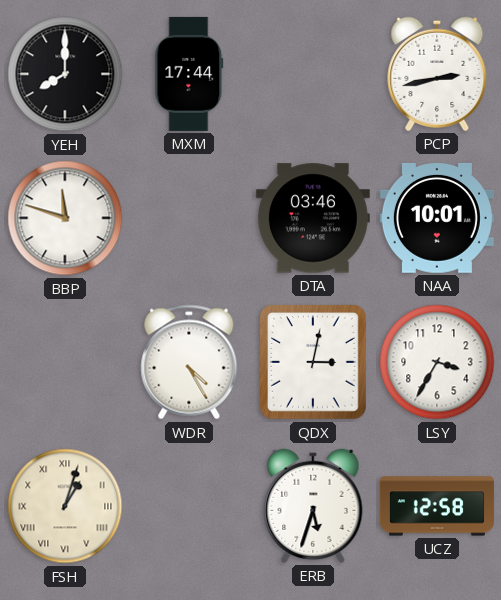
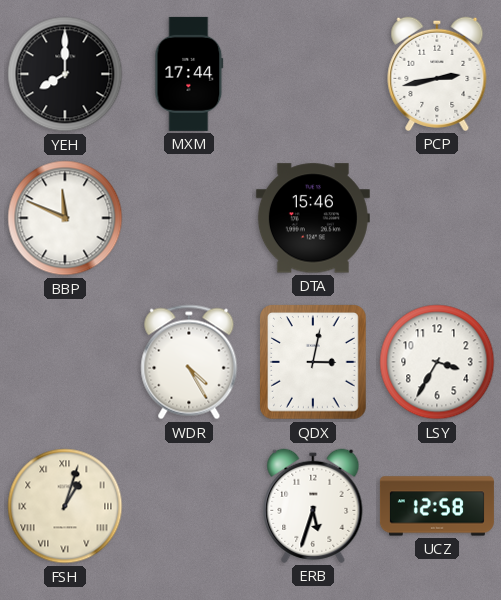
BBP: 11:48 -> 11:49 (65, 218)
DTA: 03:46 -> 15:46 (313, 218)
NAA: 10:01 -> none (437, 218)
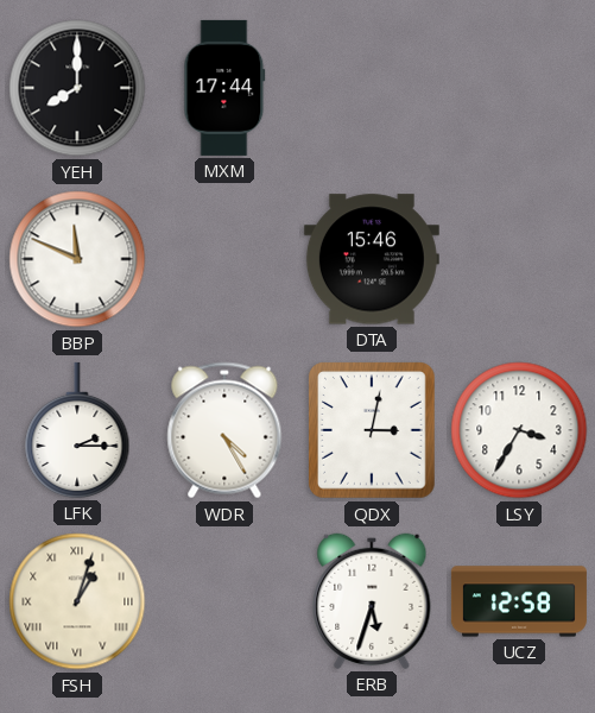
PCP: 2:43 -> none (437, 74)
LFK: none -> 2:15 (77, 430)
